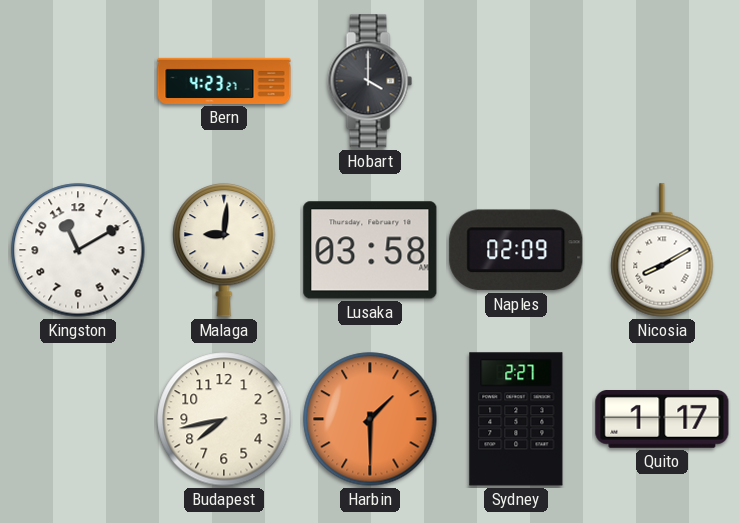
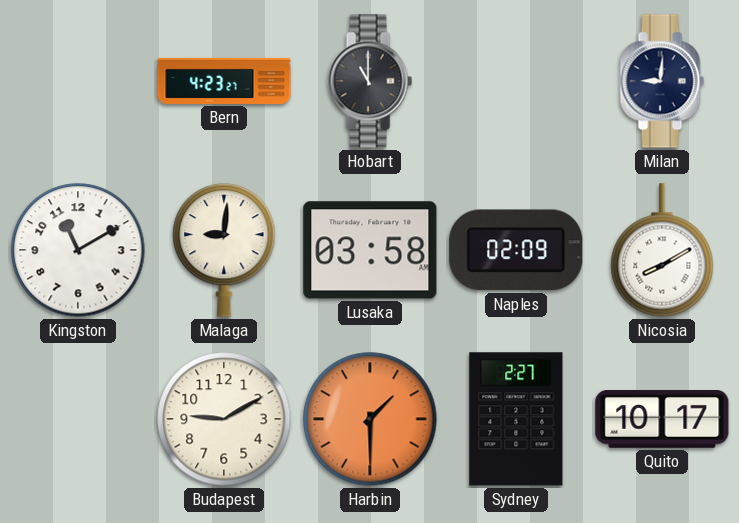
Hobart: 4:00 -> 11:00 (370, 81)
Milan: none -> 9:01 (662, 81)
Budapest: 7:43 -> 9:10 (224, 419)
Quito: 1:17 -> 10:17 (662, 420)
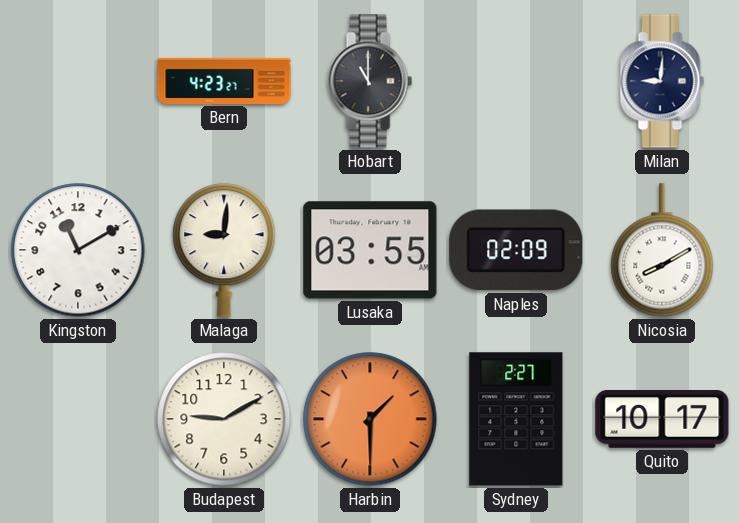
Lusaka: 03:58 -> 03:55 (370, 250)
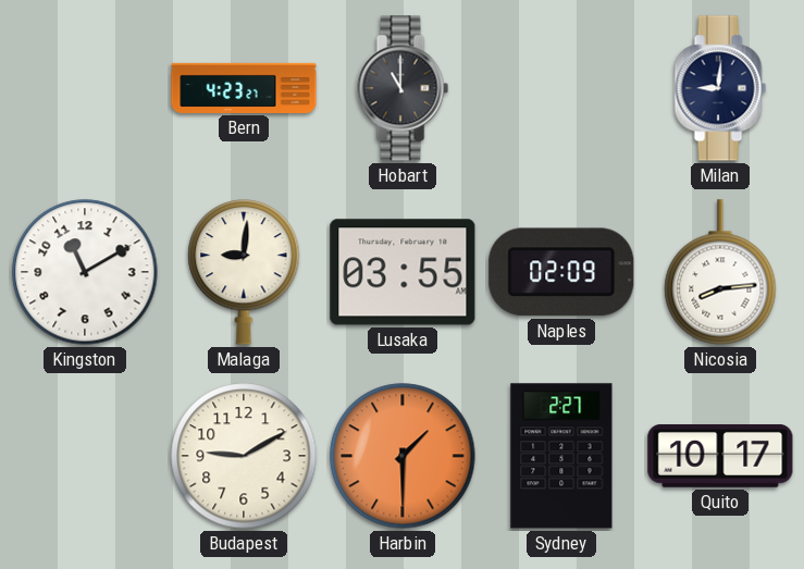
Nicosia: 8:10 -> 8:14 (720, 272)
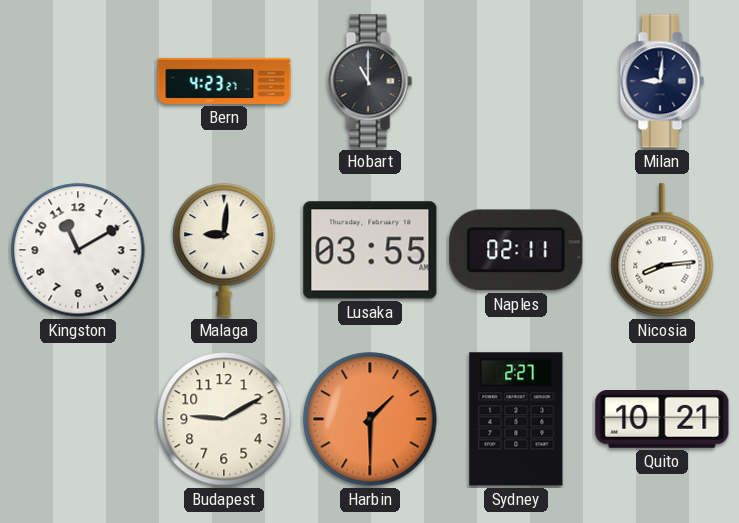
Naples: 02:09 -> 02:11 (516, 250)
Quito: 10:17 -> 10:21 (662, 420)
